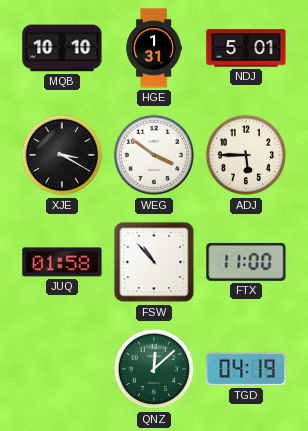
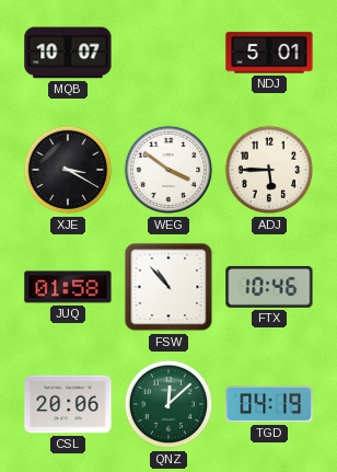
MQB: 10:10 -> 10:07 (68, 53)
HGE: 1:31 -> none (153, 48)
FTX: 11:00 -> 10:46 (269, 287)
CSL: none -> 20:06 (68, 404)
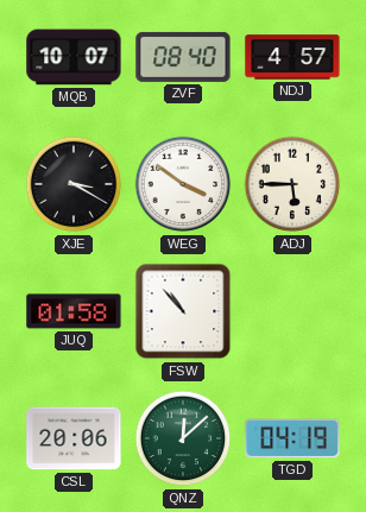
ZVF: none -> 08:40 (183, 57)
NDJ: 5:01 -> 4:57 (292, 57)
FTX: 10:46 -> none (269, 287)
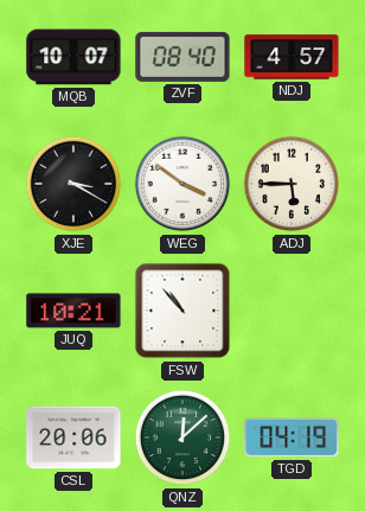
JUQ: 01:58 -> 10:21 (73, 311)
